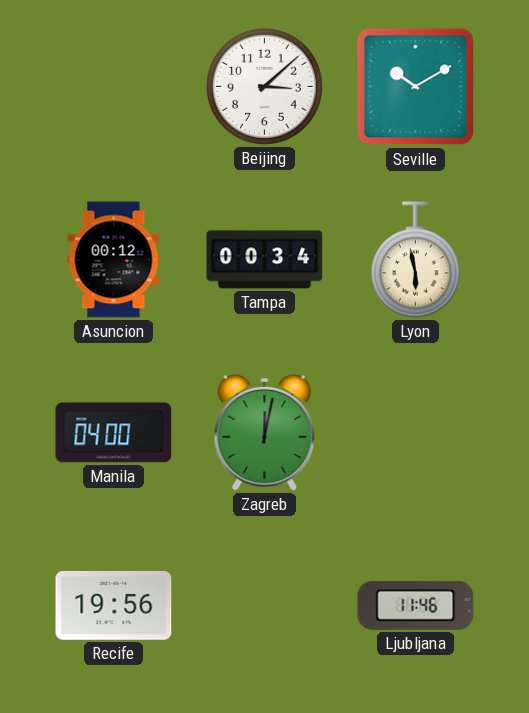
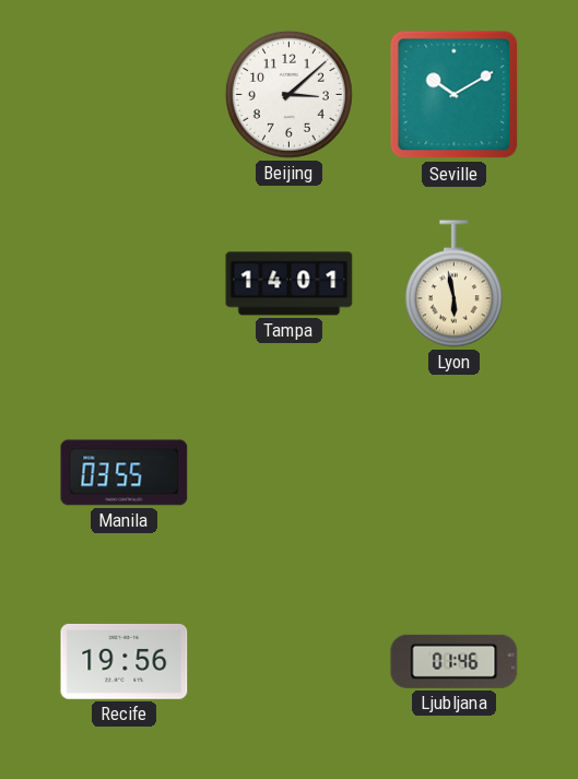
Asuncion: 00:12 -> none (114, 260)
Tampa: 00:34 -> 14:01 (290, 284)
Manila: 04:00 -> 03:55 (125, 473)
Zagreb: 12:02 -> none (265, 432)
Ljubljana: 11:46 -> 01:46 (455, 661)
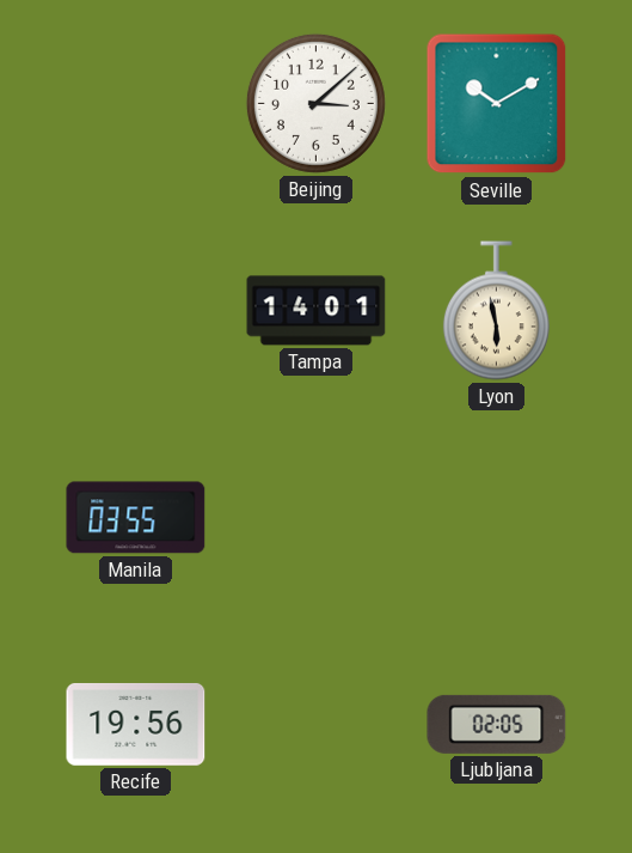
Ljubljana: 01:46 -> 02:05 (497, 724)
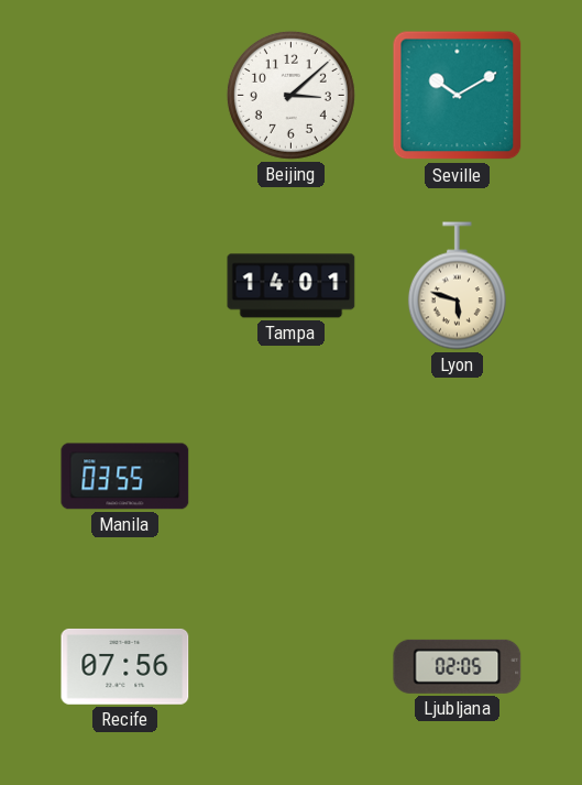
Lyon: 5:58 -> 5:48 (457, 286)
Recife: 19:56 -> 07:56 (125, 667)
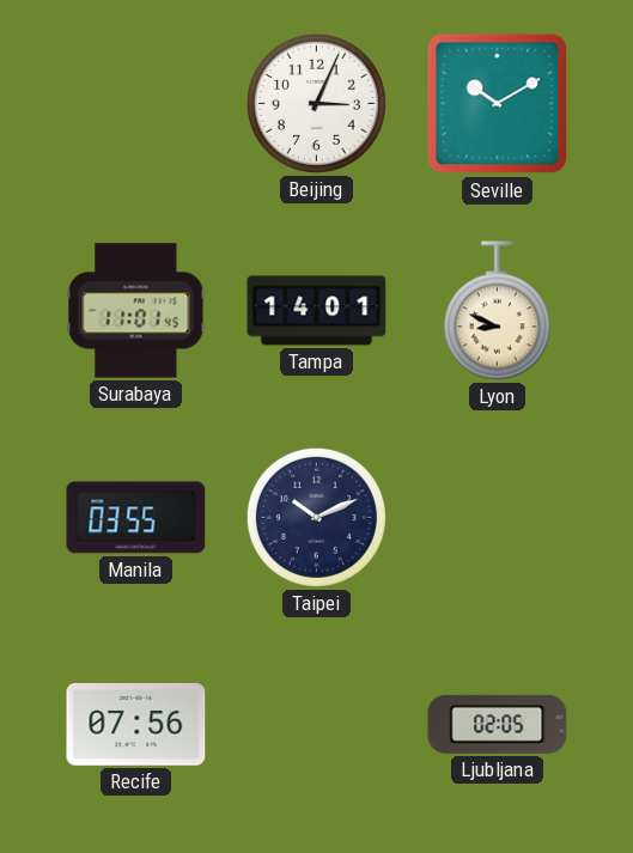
Beijing: 3:08 -> 3:04 (316, 103)
Surabaya: none -> 11:01 (136, 311)
Lyon: 5:48 -> 8:49 (497, 311)
Taipei: none -> 10:11 (316, 517)
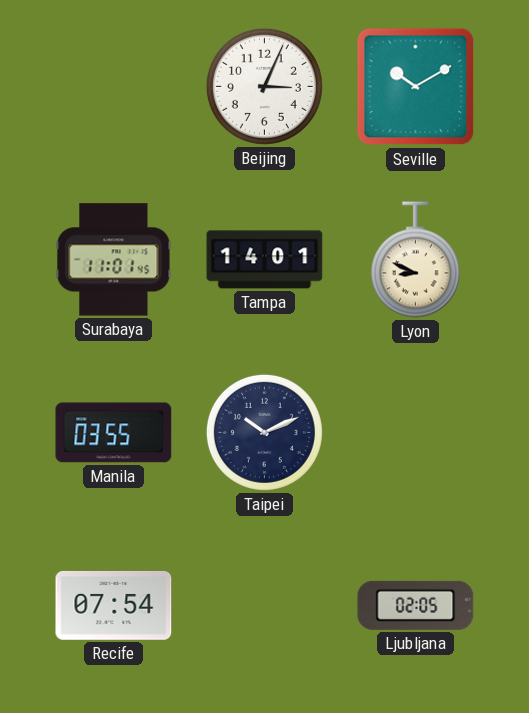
Recife: 07:56 -> 07:54 (114, 606)
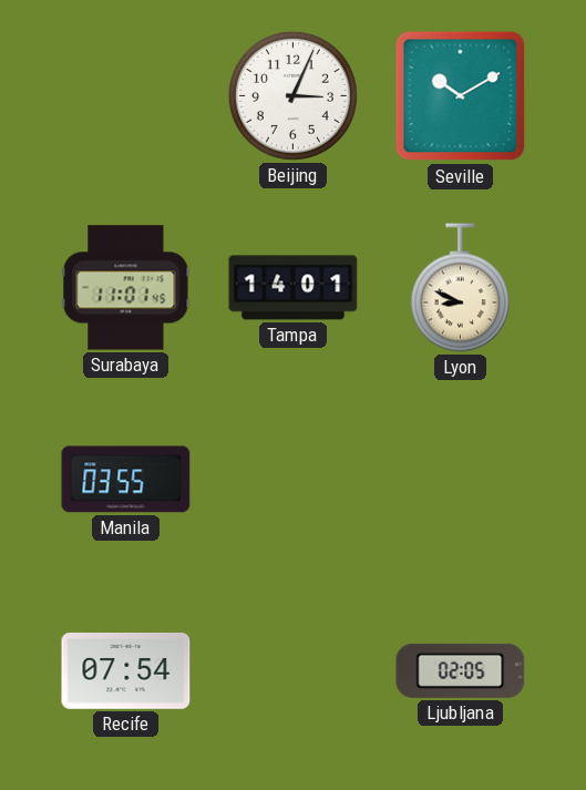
Taipei: 10:11 -> none (264, 432)
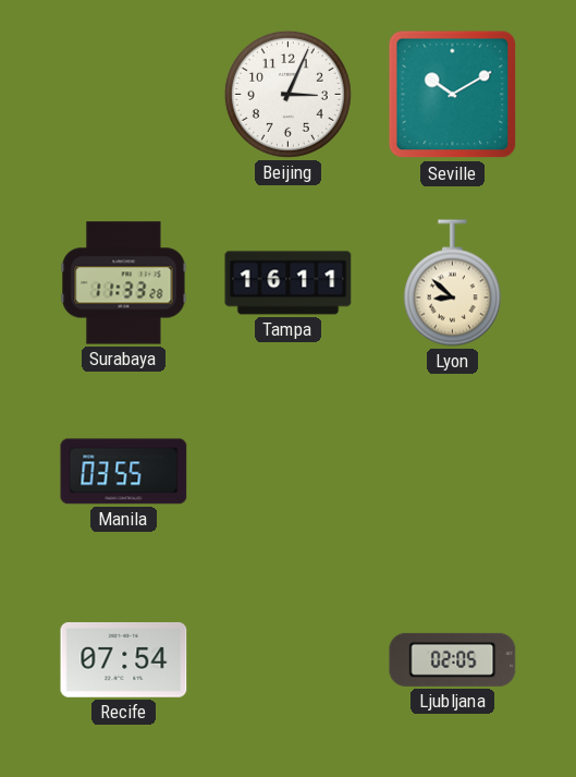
Surabaya: 11:01 -> 11:33 (124, 283)
Tampa: 14:01 -> 16:11 (289, 283)
Lyon: 8:49 -> 8:52 (452, 283)
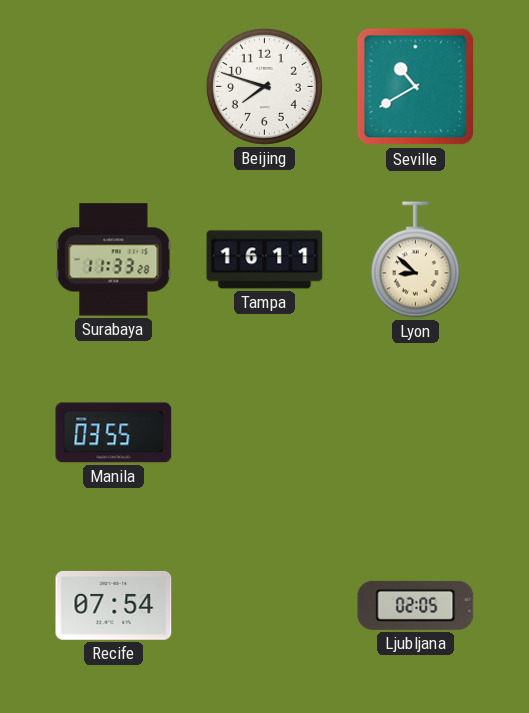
Beijing: 3:04 -> 7:48 (264, 86)
Seville: 10:10 -> 10:40 (416, 87)
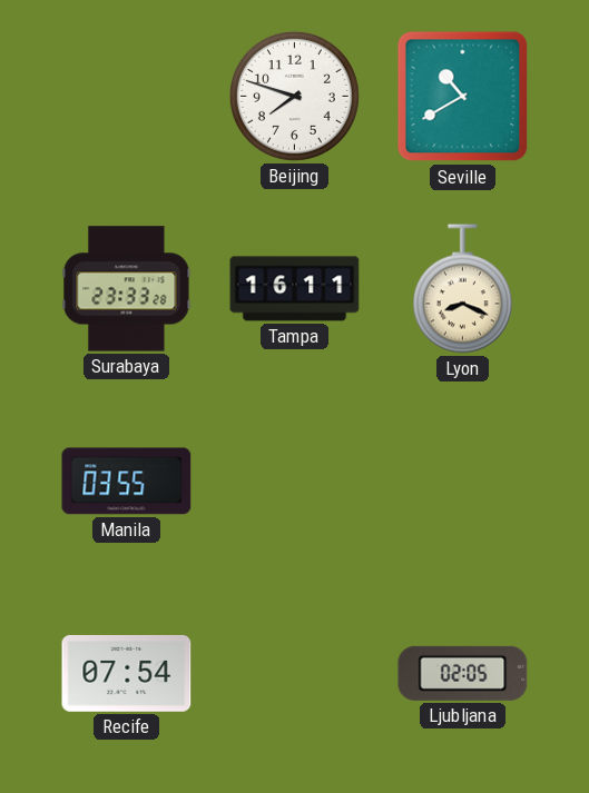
Surabaya: 11:33 -> 23:33 (127, 289)
Lyon: 8:52 -> 8:19 (462, 289)
